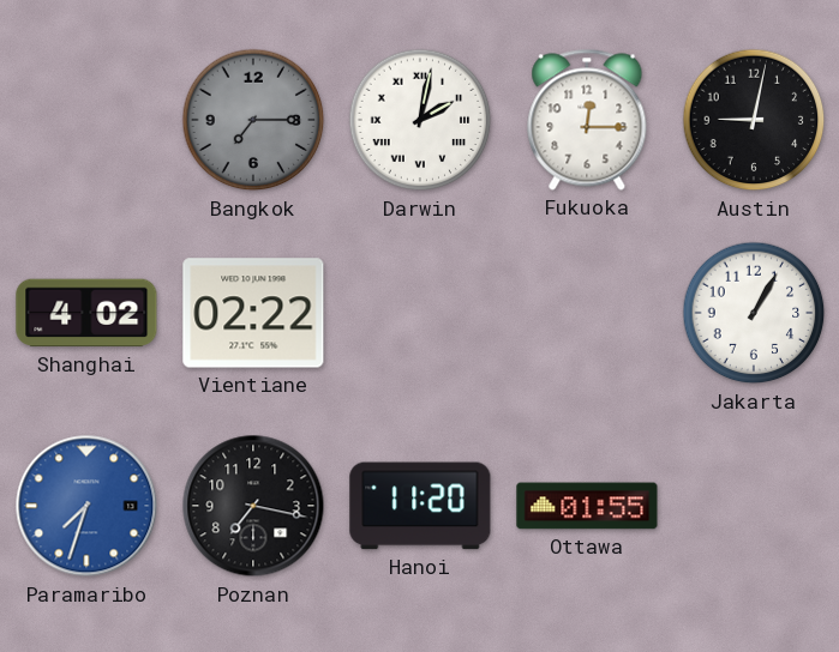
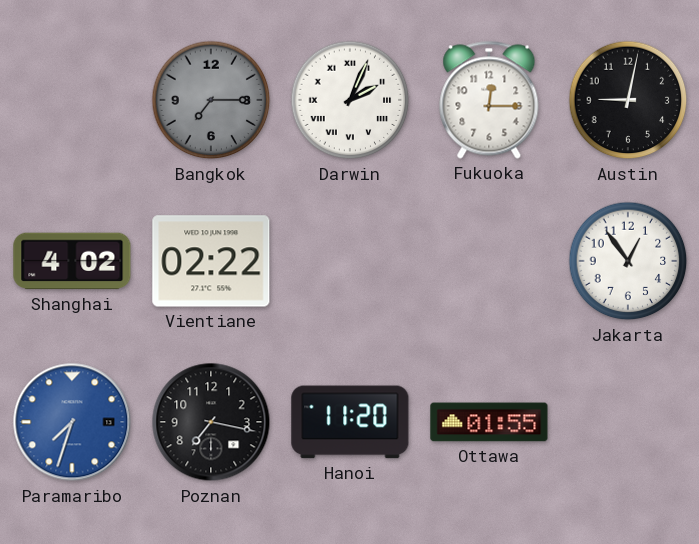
Darwin: 2:02 -> 2:04 (350, 100)
Jakarta: 1:05 -> 12:54 (628, 261)
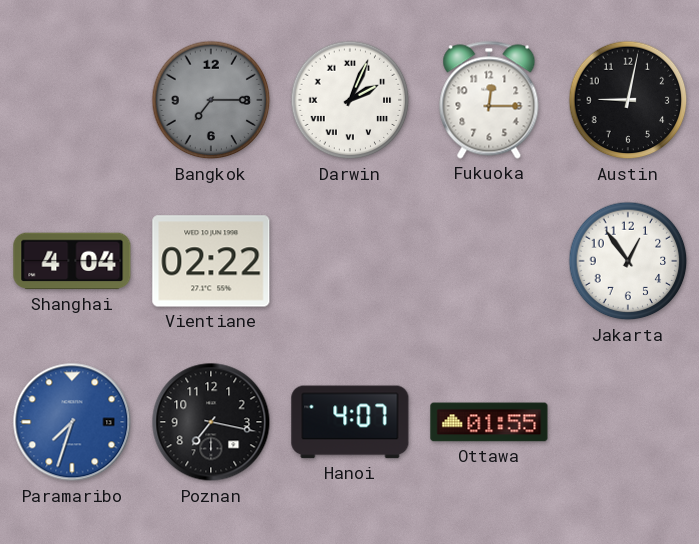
Shanghai: 4:02 -> 4:04 (72, 261)
Hanoi: 11:20 -> 4:07 (350, 422)
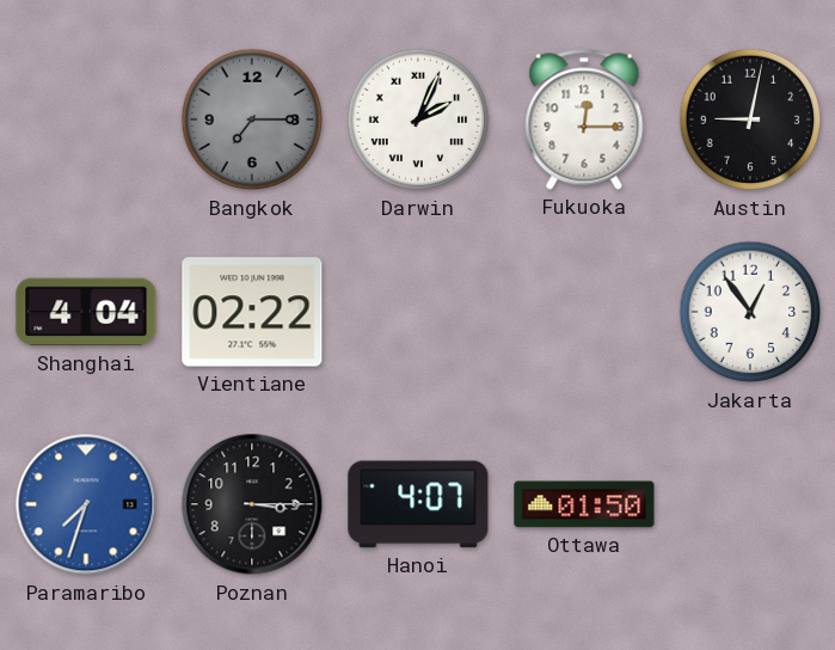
Poznan: 7:17 -> 3:15 (252, 504)
Ottawa: 01:55 -> 01:50 (584, 504)
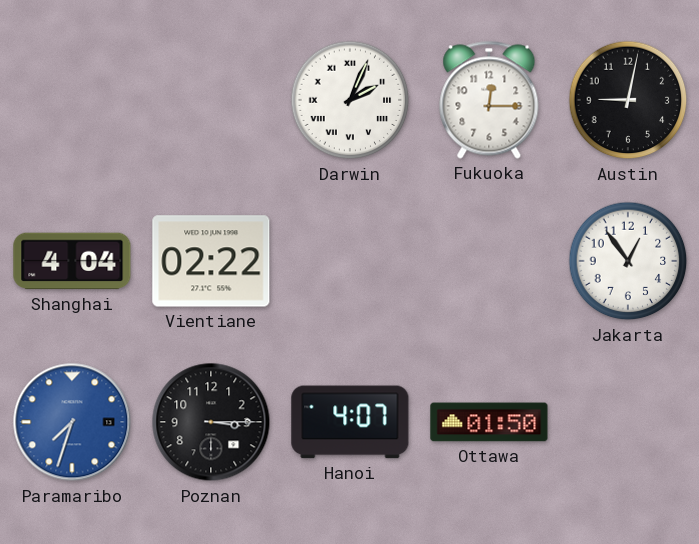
Bangkok: 7:15 -> none (252, 119)
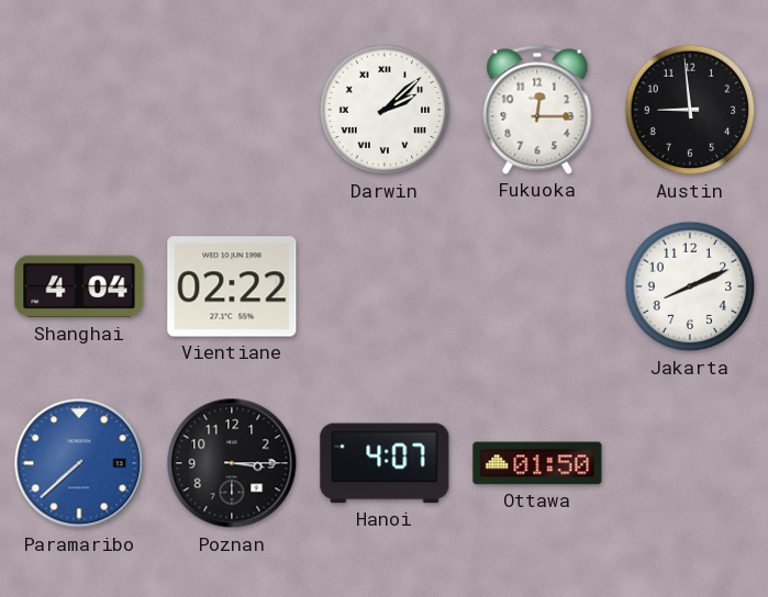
Darwin: 2:04 -> 2:08 (385, 110)
Austin: 9:02 -> 8:59 (690, 110)
Jakarta: 12:54 -> 8:11 (690, 286)
Paramaribo: 7:33 -> 7:38 (79, 463)
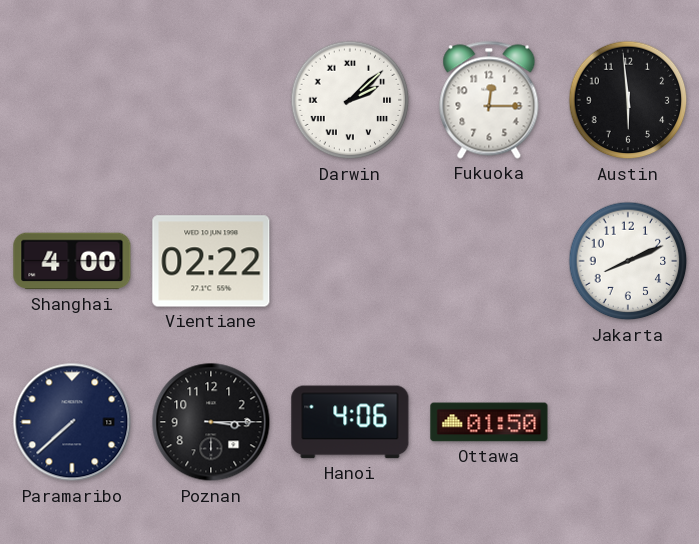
Austin: 8:59 -> 5:59 (628, 100)
Shanghai: 4:04 -> 4:00 (72, 261)
Paramaribo dial: blue -> navy (72, 422)
Hanoi: 4:07 -> 4:06 (350, 422)
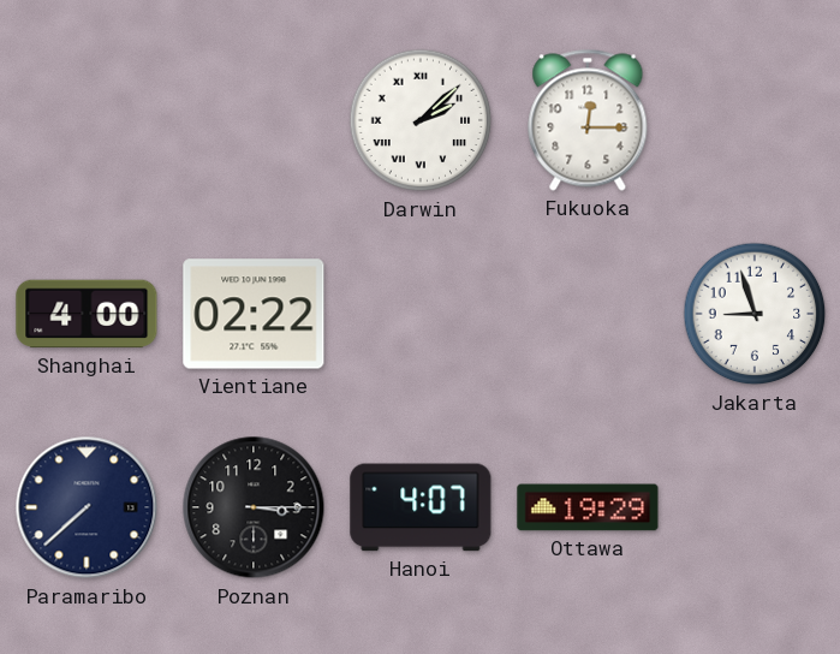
Austin: 5:59 -> none (628, 100)
Jakarta: 8:11 -> 8:57 (755, 314)
Hanoi: 4:06 -> 4:07 (421, 507)
Ottawa: 01:50 -> 19:29 (588, 507)
